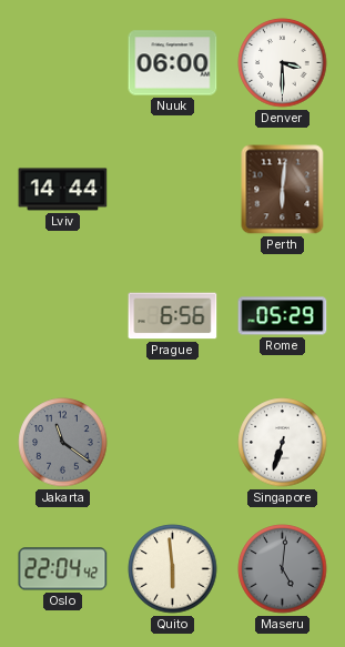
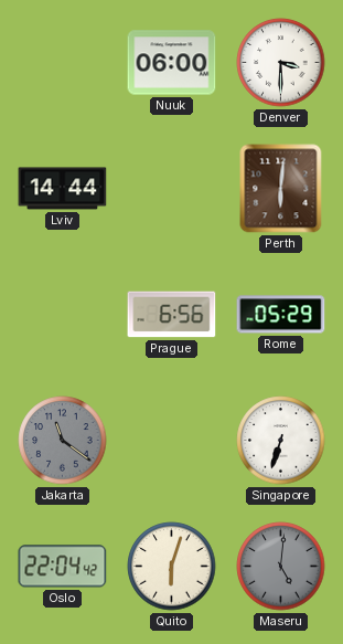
Quito: 5:59 -> 6:03 (172, 567)
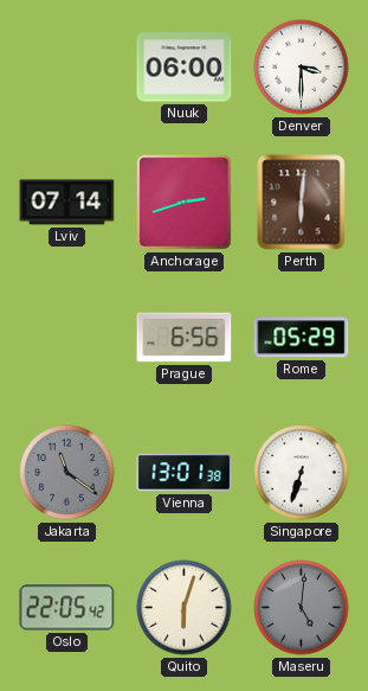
Lviv: 14:44 -> 07:14 (67, 203)
Anchorage: none -> 2:42 (183, 201)
Vienna: none -> 13:01 (185, 473)
Oslo: 22:04 -> 22:05 (67, 608)
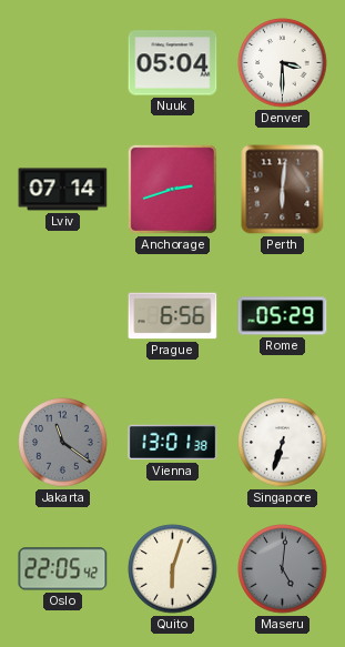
Nuuk: 06:00 -> 05:04 (173, 63)
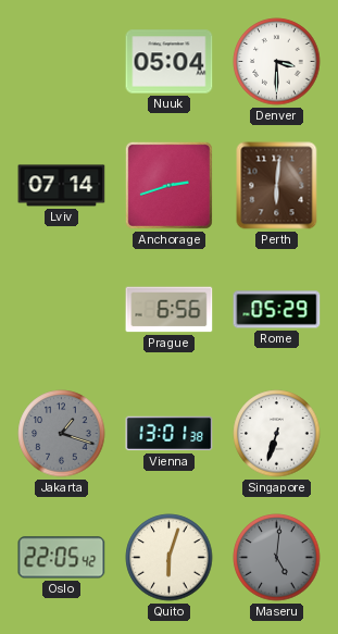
Jakarta: 11:21 -> 1:18 (62, 434)
